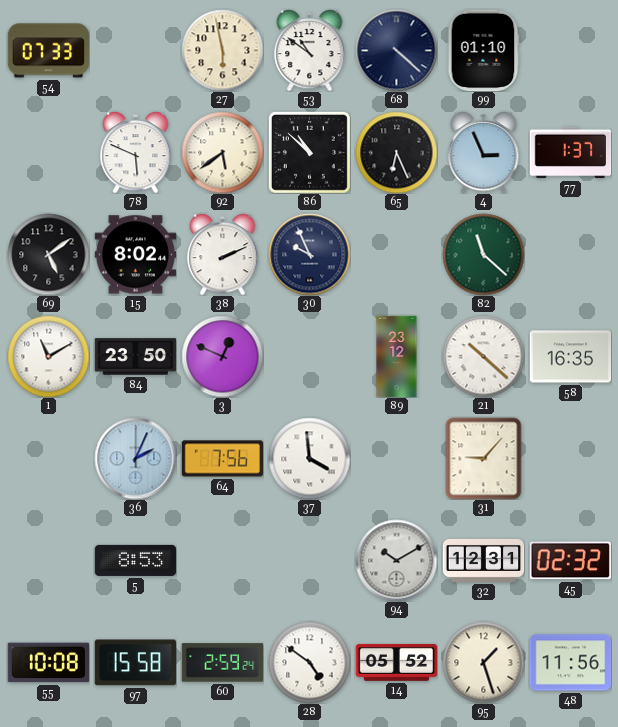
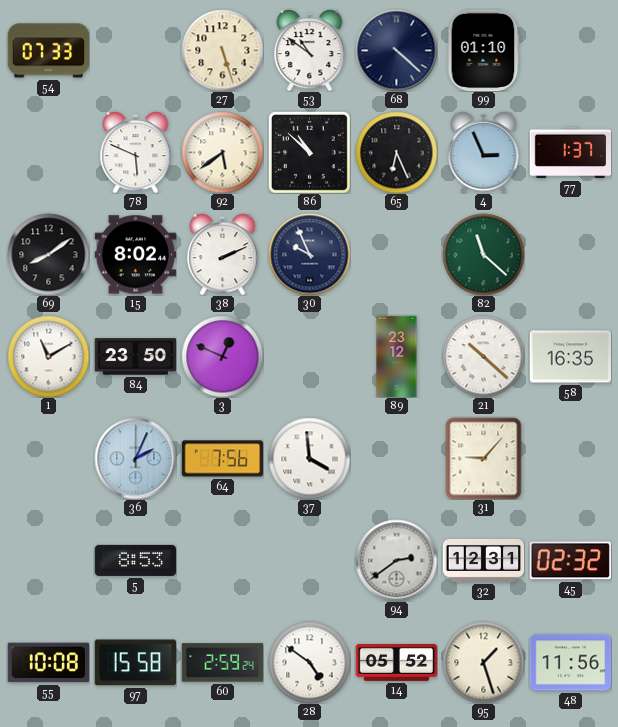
27: 5:58 -> 5:27 (222, 50)
69: 5:09 -> 8:09 (48, 254)
94: 10:10 -> 2:39 (396, 560)
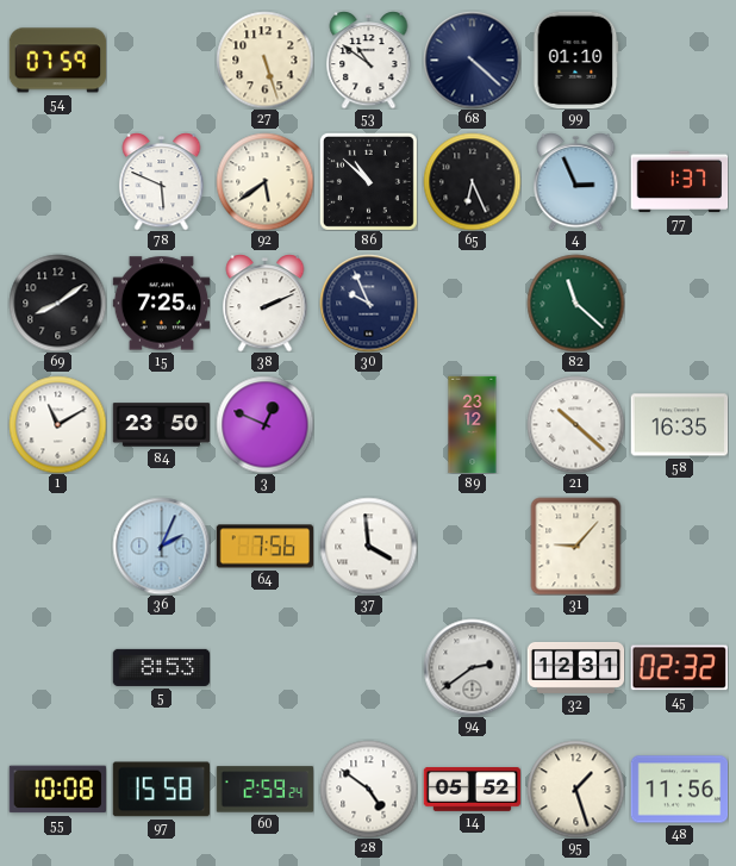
54: 07:33 -> 07:59 (57, 61)
15: 8:02 -> 7:25 (161, 304)
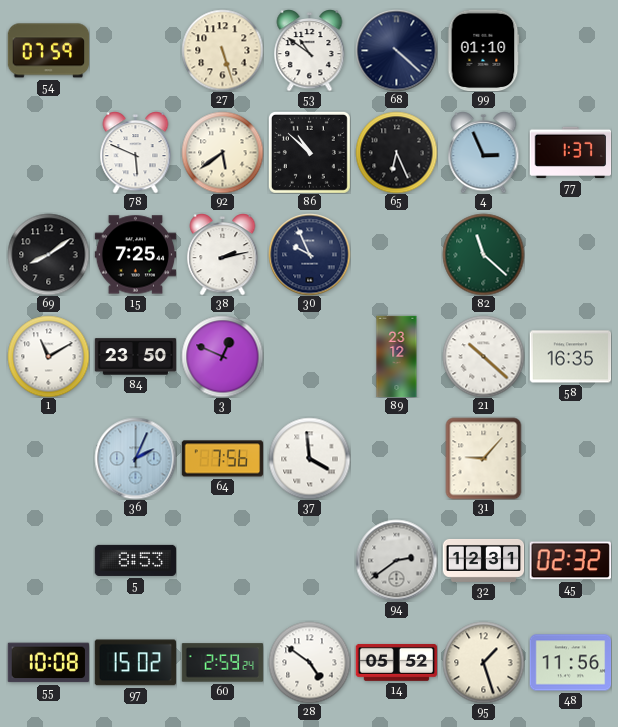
38: 2:11 -> 2:13 (223, 254)
97: 15:58 -> 15:02 (135, 663)
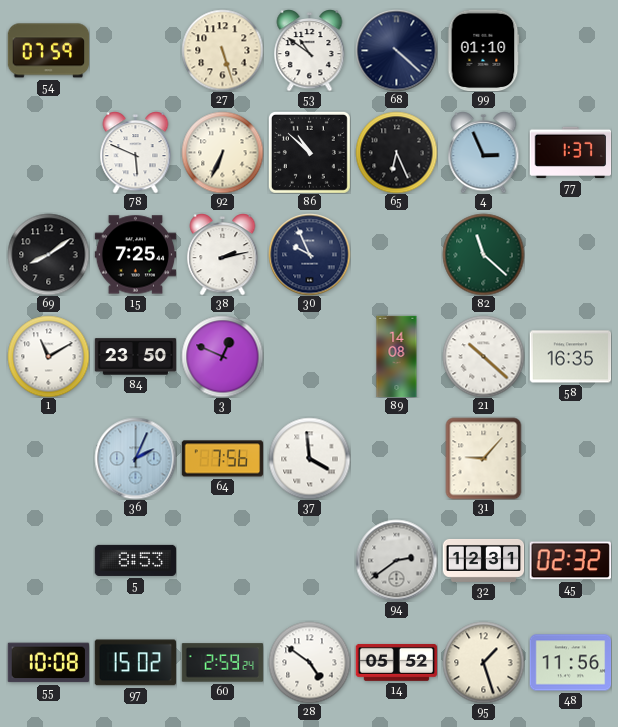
92: 5:39 -> 6:34 (222, 152)
89: 23:12 -> 14:08 (397, 356)
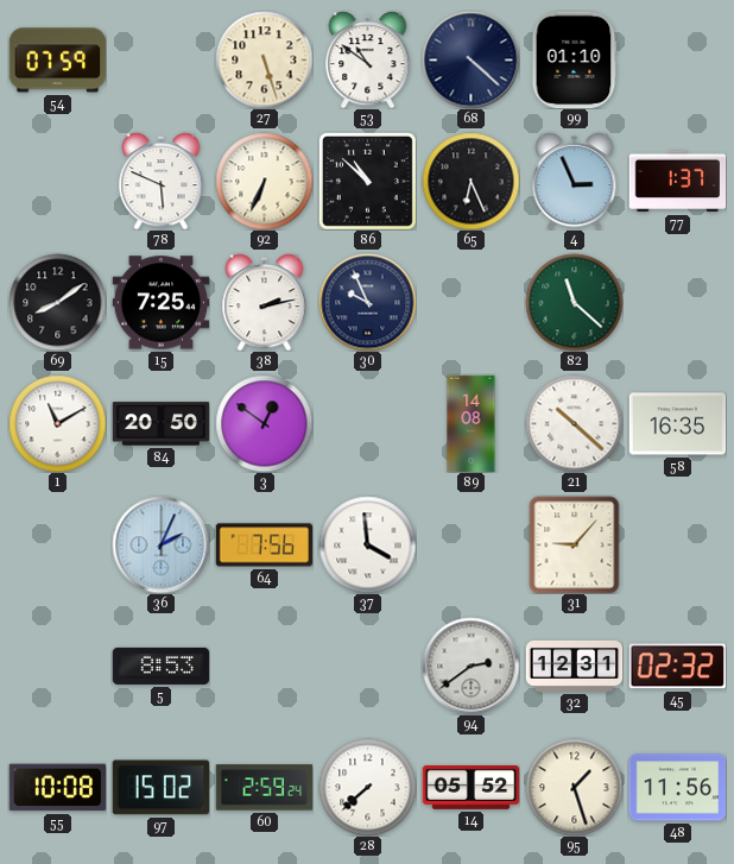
84: 23:50 -> 20:50 (160, 424)
3: 12:49 -> 12:51 (264, 423)
28: 4:51 -> 7:38 (367, 787)
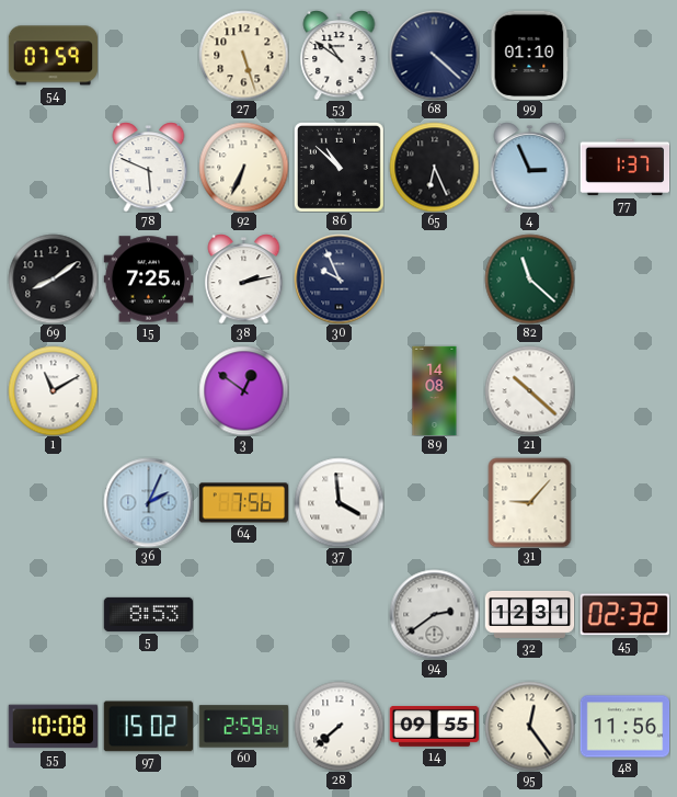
84: 20:50 -> none (160, 424)
58: 16:35 -> none (677, 424)
14: 05:52 -> 09:55 (434, 726)
95: 1:27 -> 12:24 (529, 726)
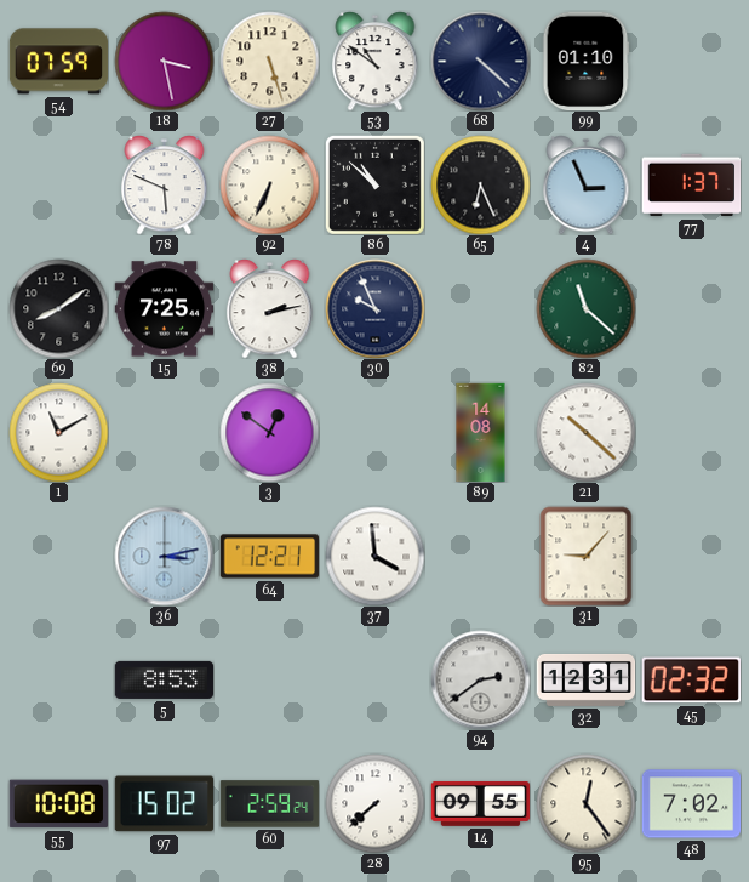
18: none -> 3:28 (164, 61)
36: 2:04 -> 3:13 (164, 556)
64: 7:56 -> 12:21 (269, 557)
48: 11:56 -> 7:02 (691, 804)
